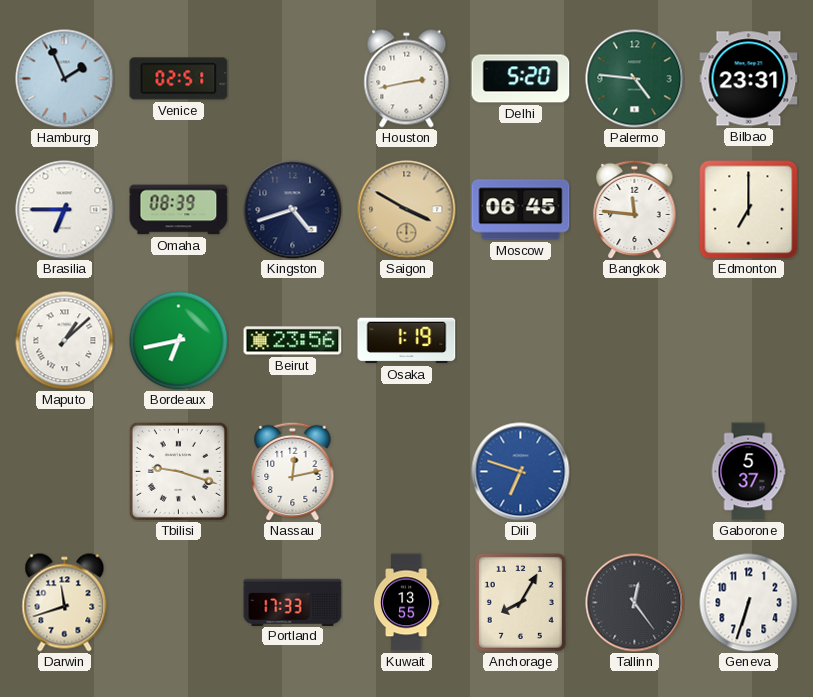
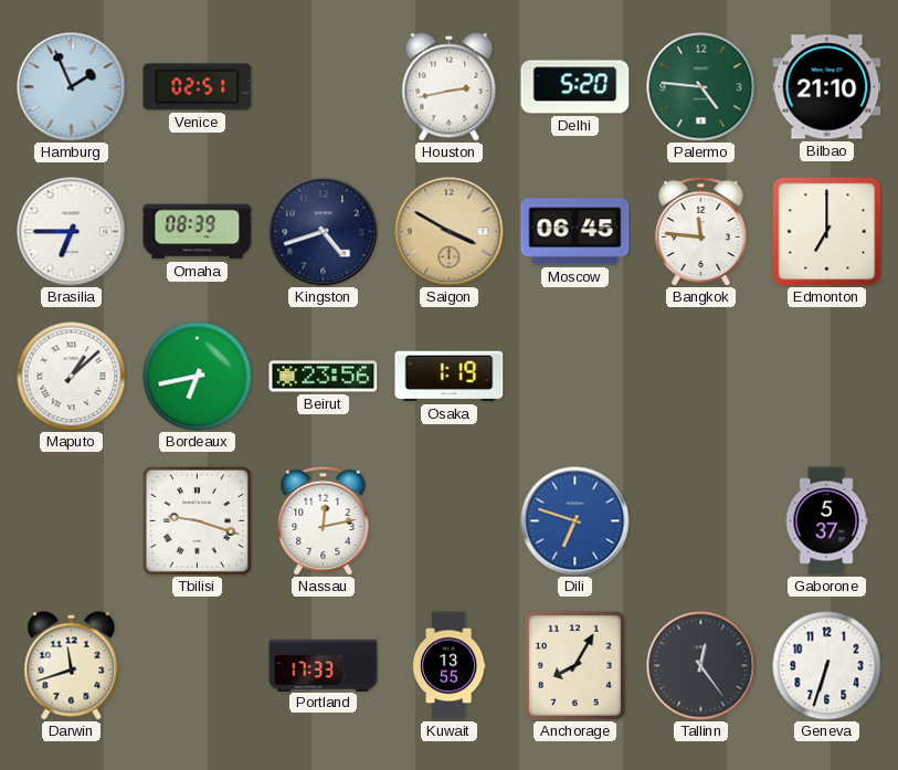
Bilbao: 23:31 -> 21:10 (827, 87)
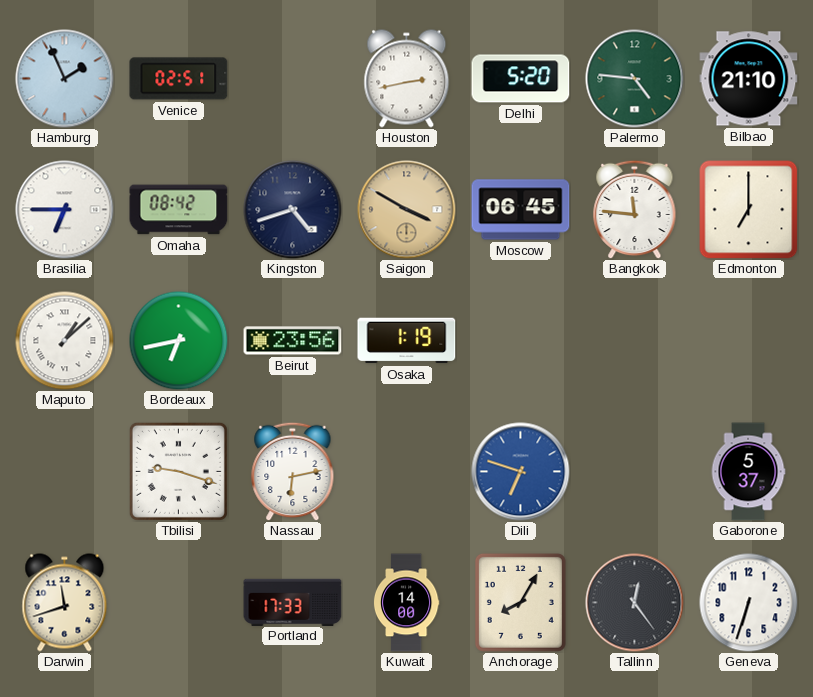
Omaha: 08:39 -> 08:42 (179, 210)
Nassau: 12:13 -> 6:13 (293, 471)
Kuwait: 13:55 -> 14:00 (406, 603)
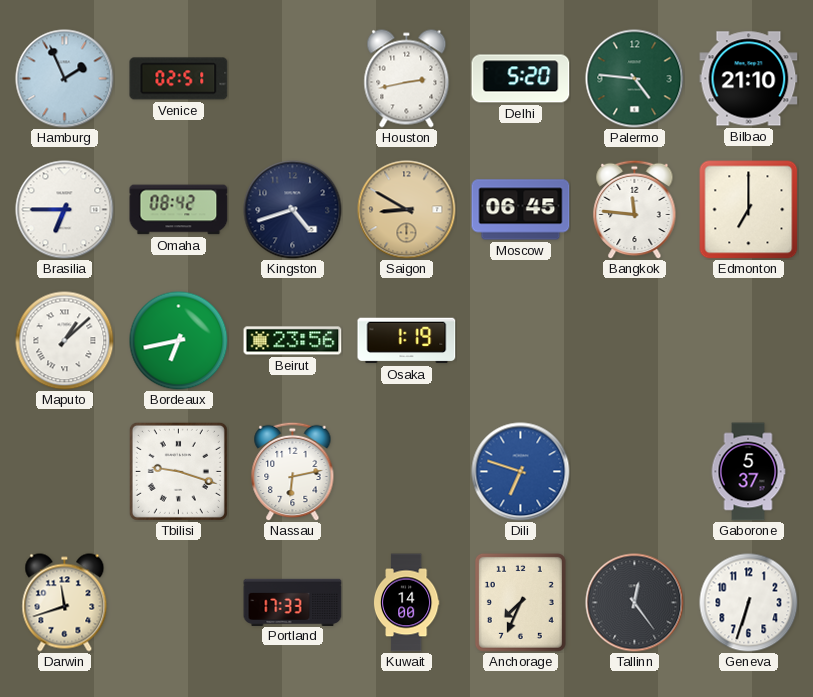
Saigon: 3:50 -> 8:50 (407, 210)
Anchorage: 8:05 -> 7:34 (520, 602)
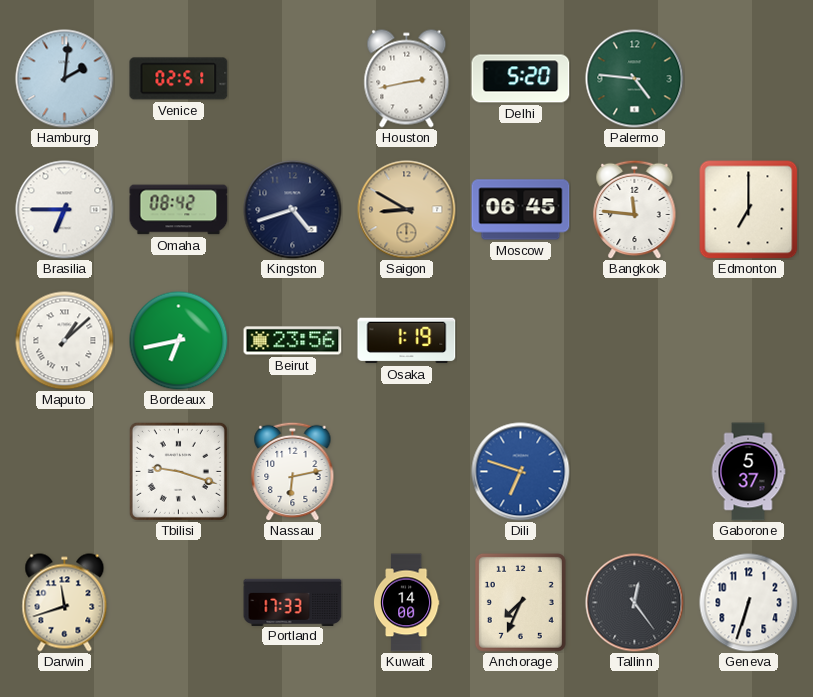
Hamburg: 1:56 -> 2:01 (65, 79)
Bilbao: 21:10 -> none (749, 79)
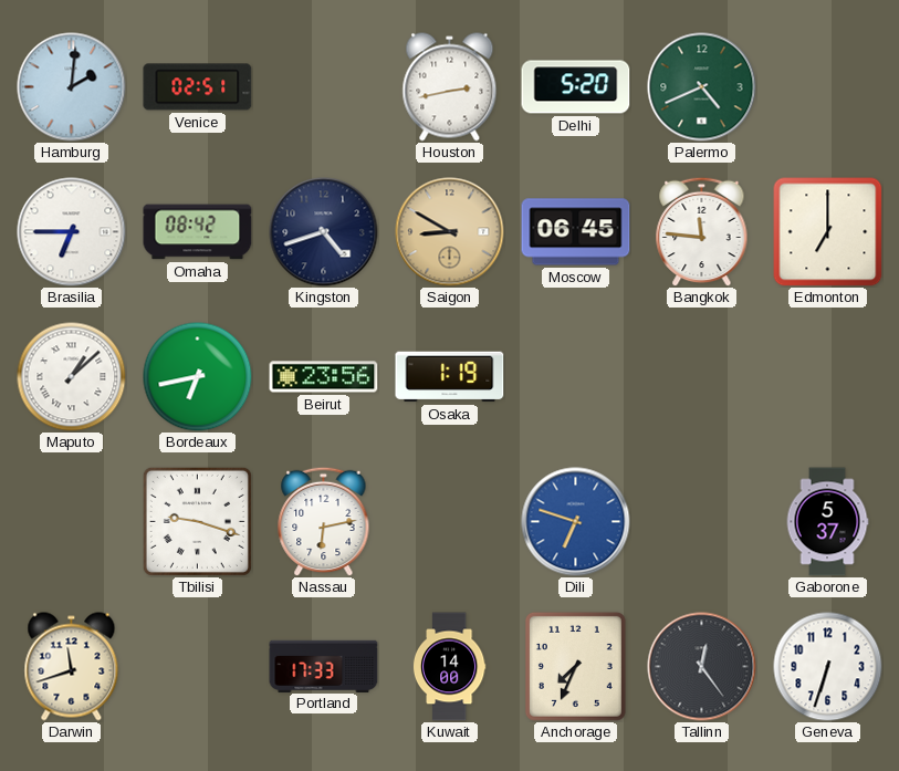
Palermo: 4:46 -> 4:41 (702, 87)
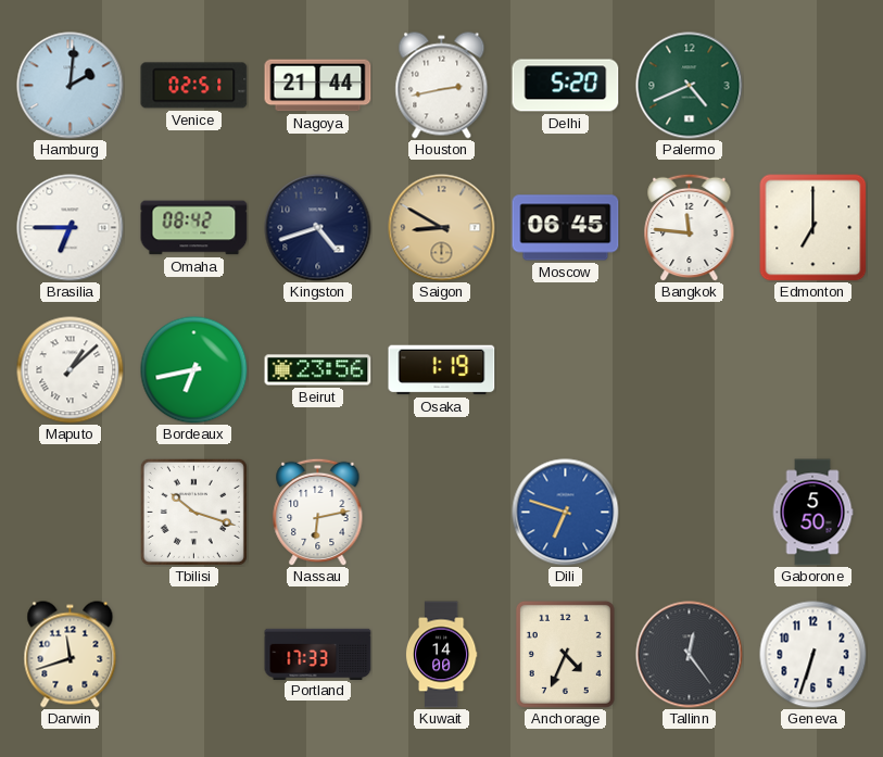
Nagoya: none -> 21:44 (318, 86)
Tbilisi: 9:18 -> 10:18 (193, 512)
Gaborone: 5:37 -> 5:50 (812, 513)
Anchorage: 7:34 -> 4:34 (565, 654)
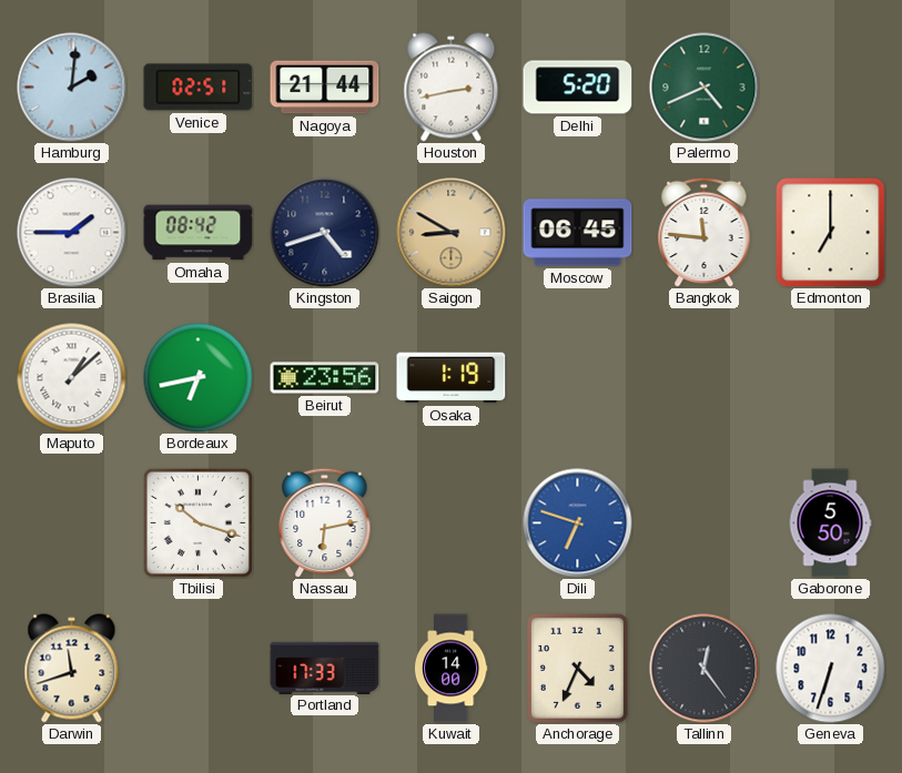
Brasilia: 6:45 -> 1:45 (72, 233)
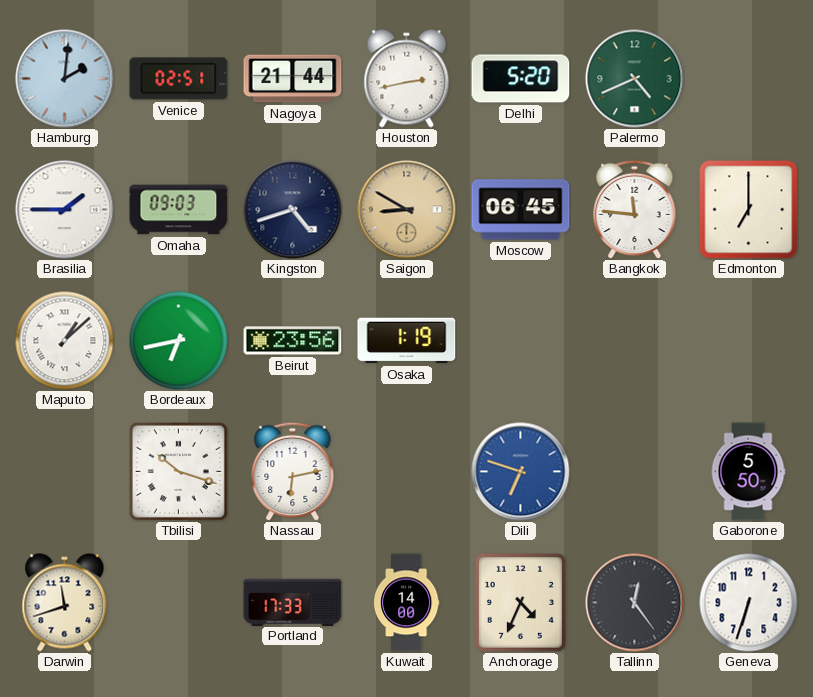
Omaha: 08:42 -> 09:03 (179, 210)
